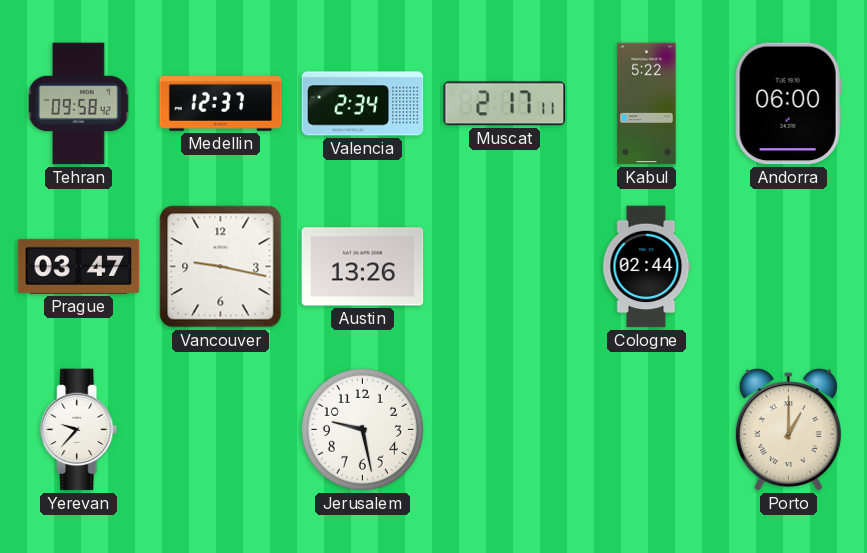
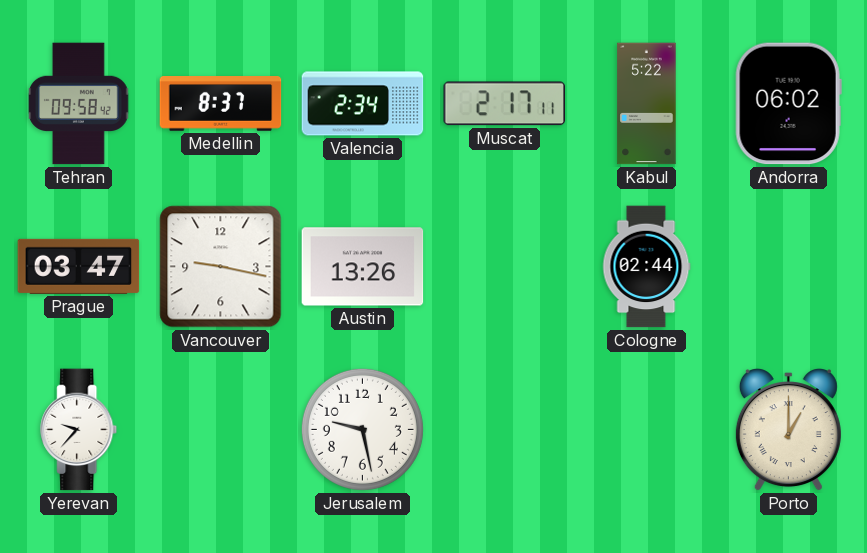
Medellin: 12:37 -> 8:37 (221, 104)
Andorra: 06:00 -> 06:02 (788, 104)
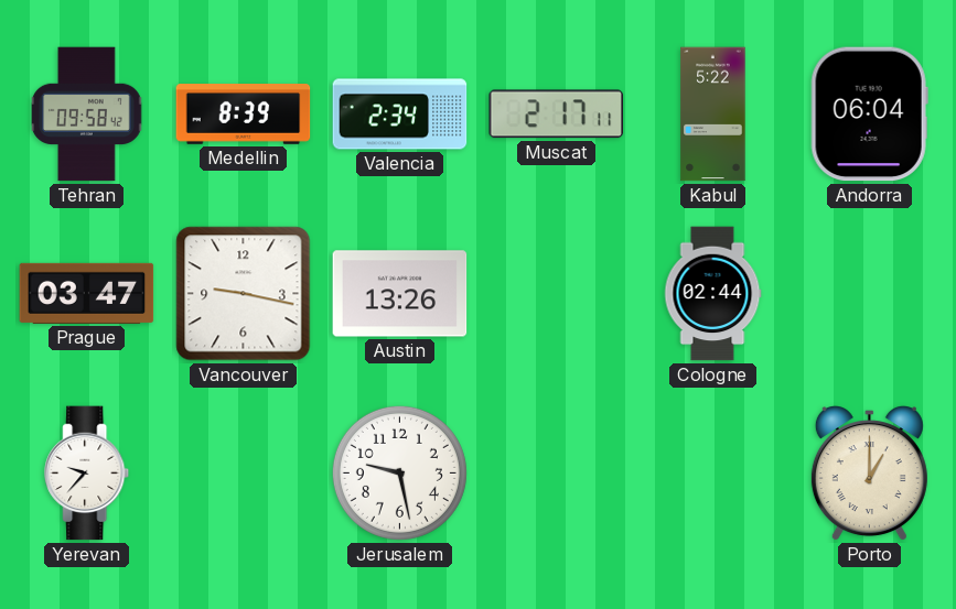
Medellin: 8:37 -> 8:39 (244, 115)
Andorra: 06:02 -> 06:04 (869, 115)
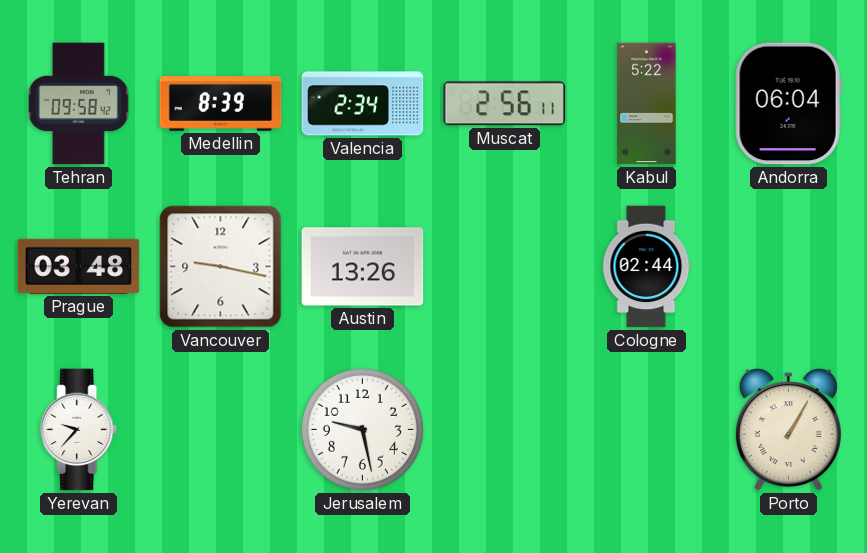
Muscat: 2:17 -> 2:56 (505, 104)
Prague: 03:47 -> 03:48 (79, 266)
Porto: 1:00 -> 1:05 (788, 430)
